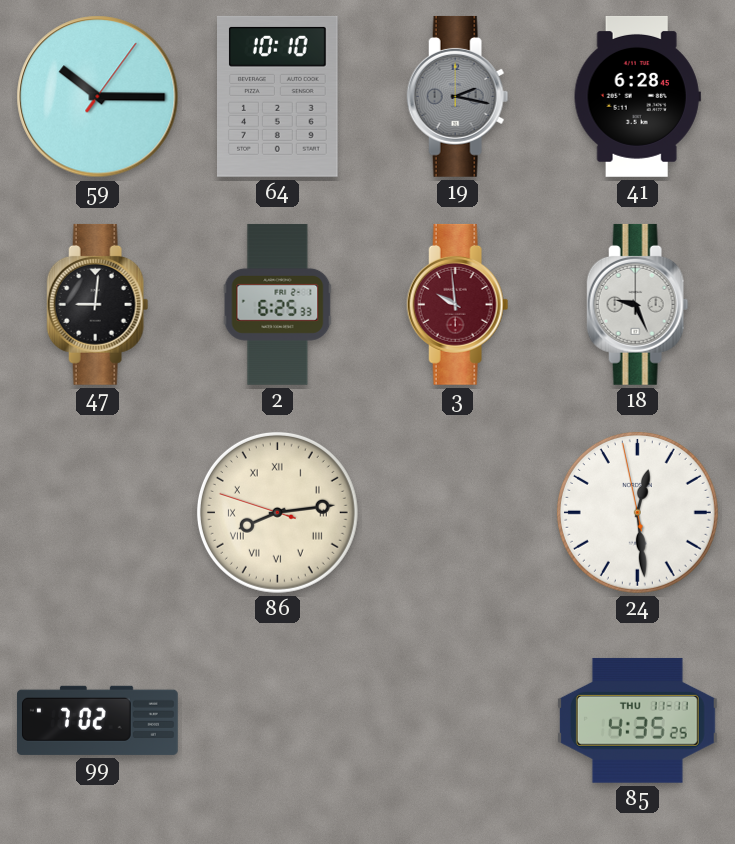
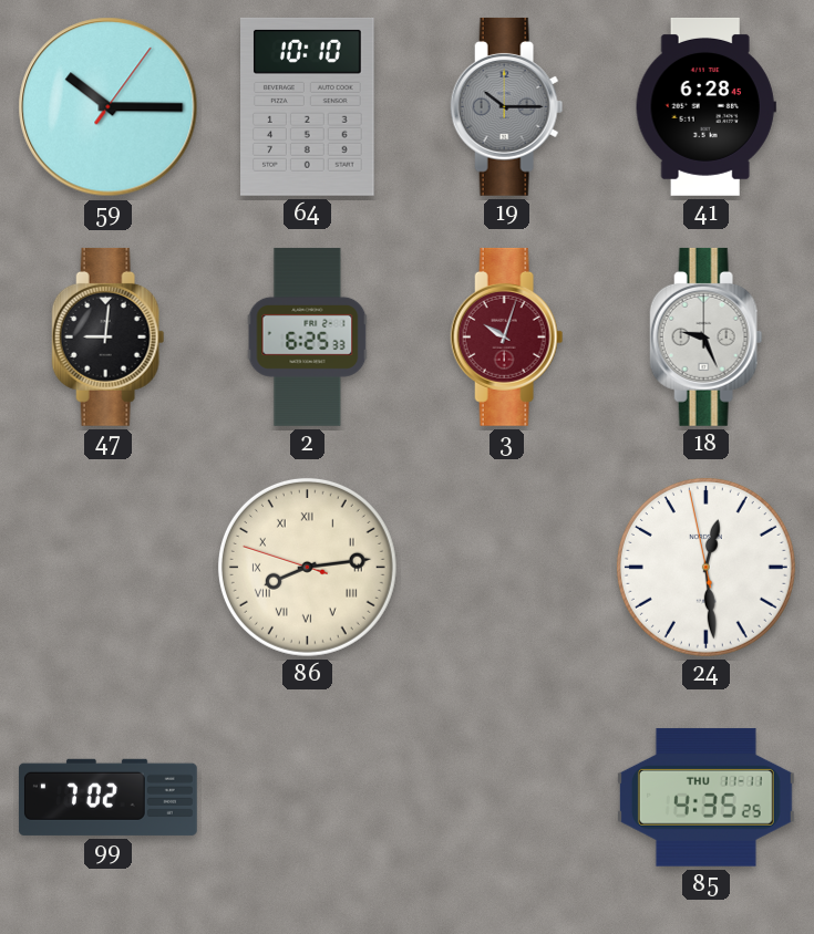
19: 2:17 -> 10:15 (507, 106)
3: 9:59 -> 10:03 (507, 336)
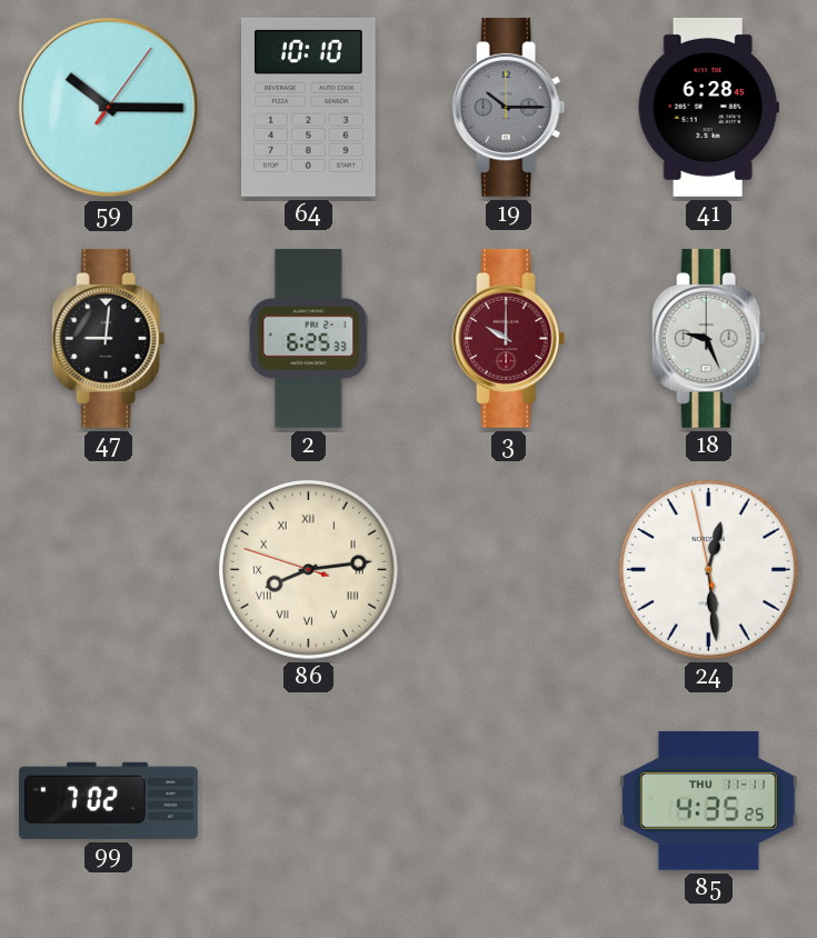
3: 10:03 -> 10:00 (509, 338)
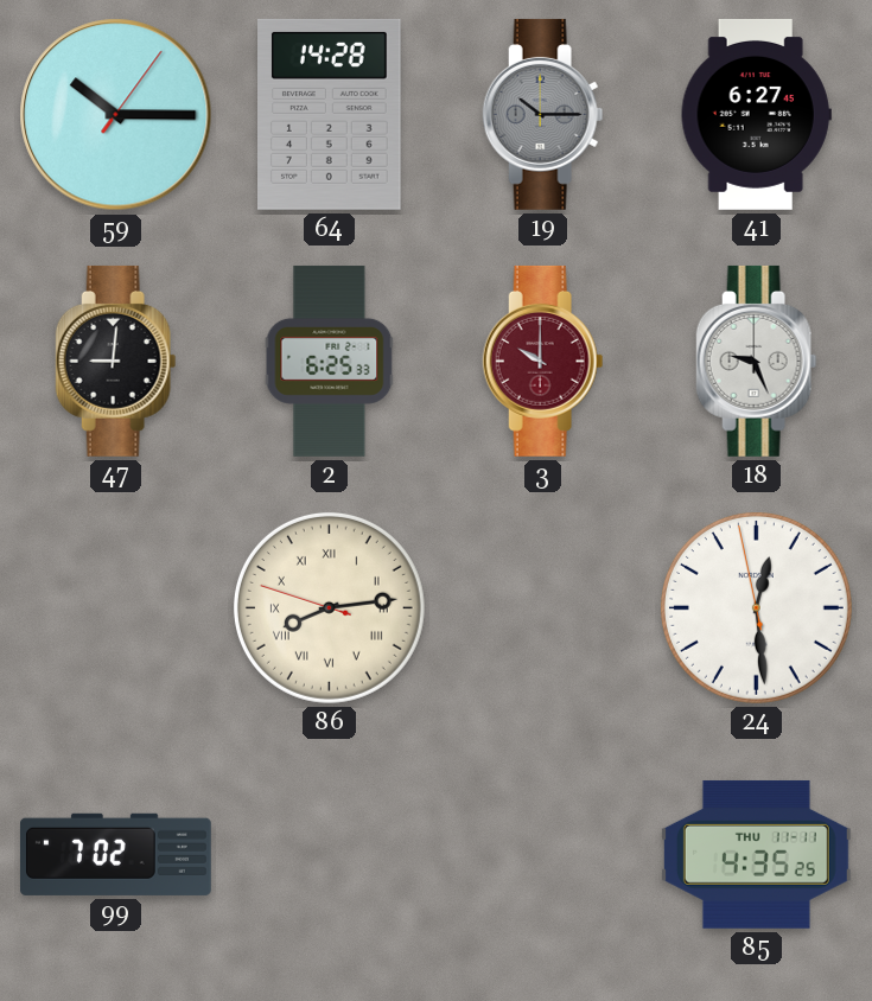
64: 10:10 -> 14:28 (330, 114)
41: 6:28 -> 6:27 (756, 114)
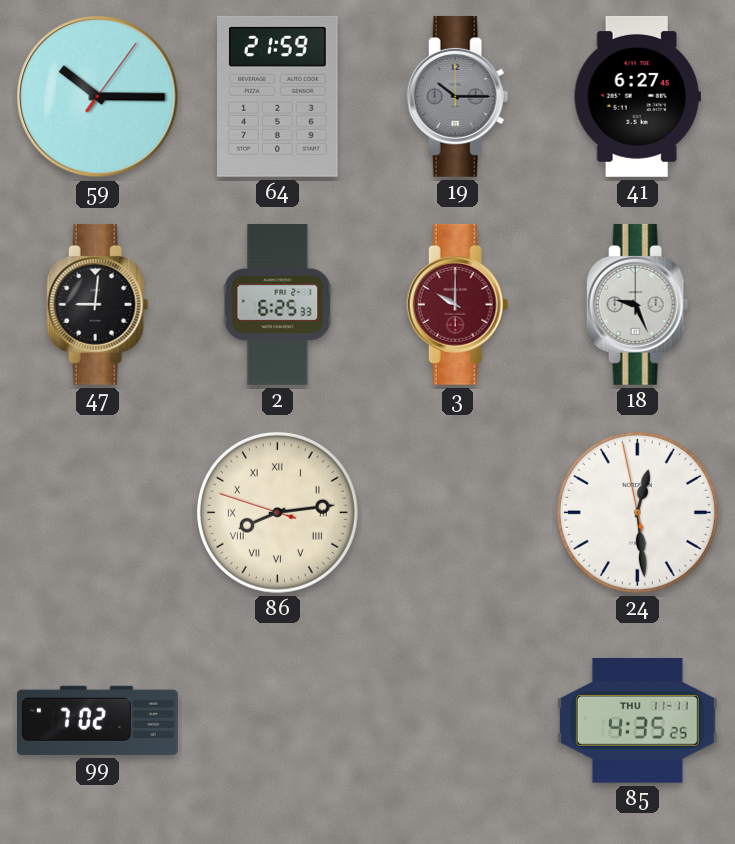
64: 14:28 -> 21:59 (278, 96)
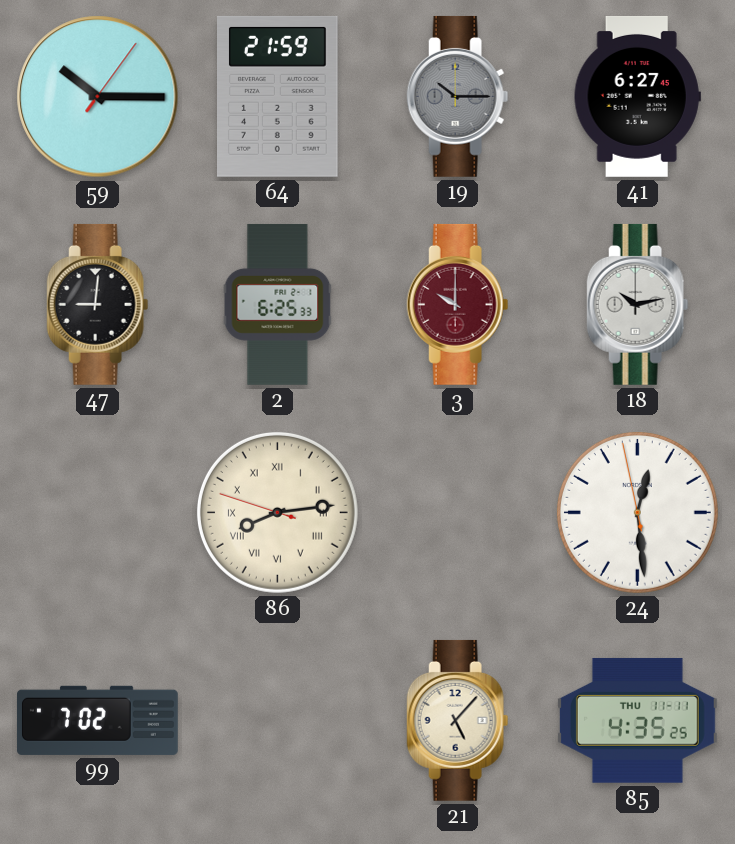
18: 9:26 -> 10:13 (638, 304)
21: none -> 5:07 (458, 720)
